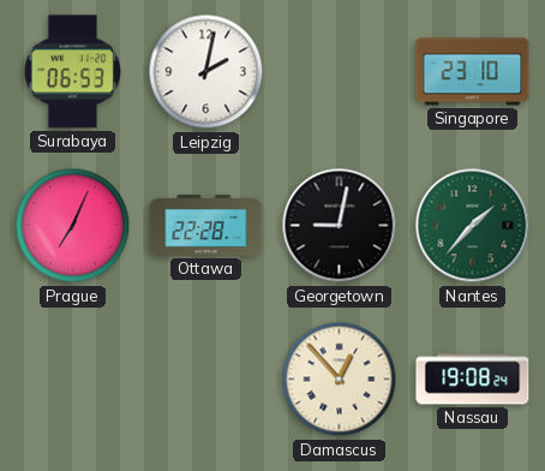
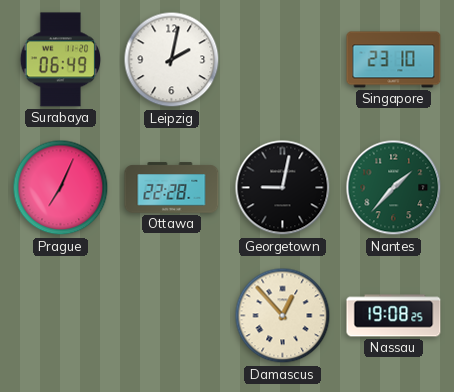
Surabaya: 06:53 -> 06:49 (61, 60)
Nassau: 19:08:24 -> 19:08:25 (394, 316)
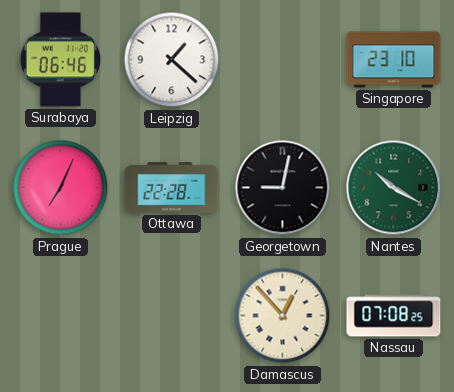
Surabaya: 06:49 -> 06:46 (61, 60)
Leipzig: 2:02 -> 1:22 (172, 60)
Nantes: 1:37 -> 10:20 (394, 188)
Nassau: 19:08 -> 07:08 (394, 316)
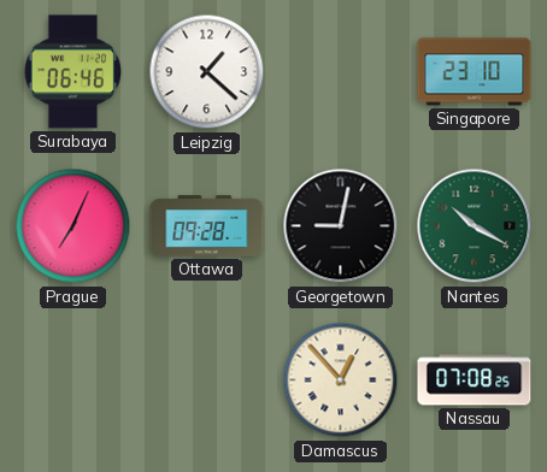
Ottawa: 22:28 -> 09:28 (207, 226)
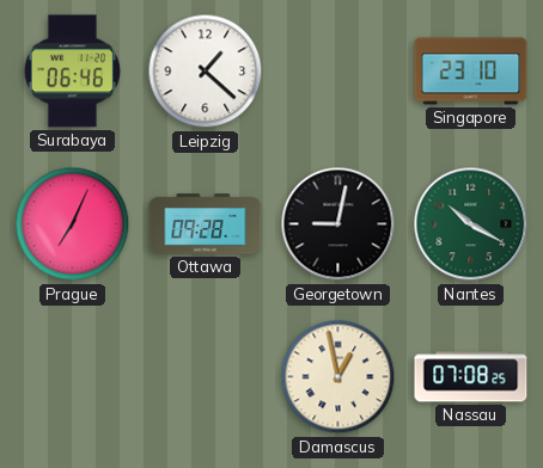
Damascus: 12:53 -> 12:58 (338, 377)
